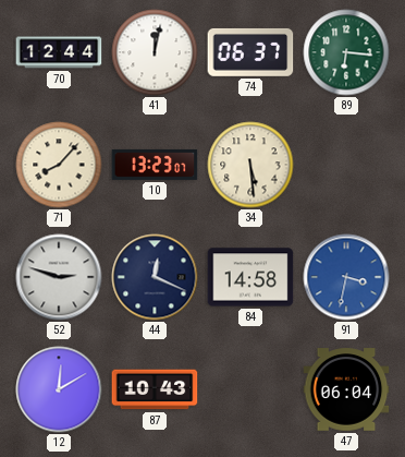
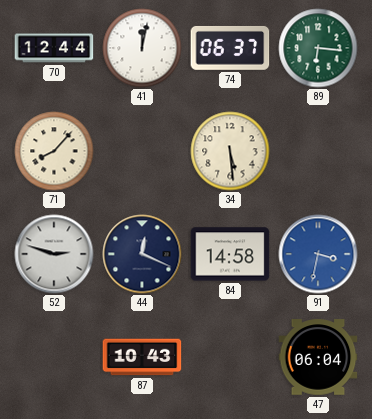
10: 13:23 -> none (155, 165)
12: 12:10 -> none (59, 389)
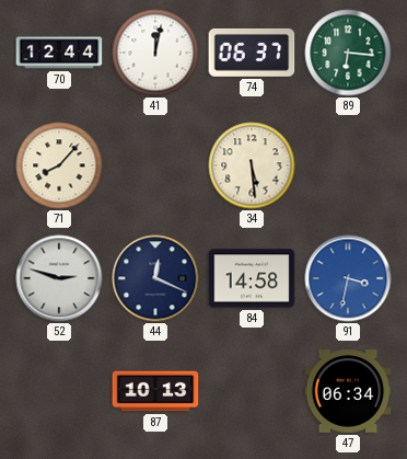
87: 10:43 -> 10:13 (155, 391)
47: 06:04 -> 06:34 (348, 391)
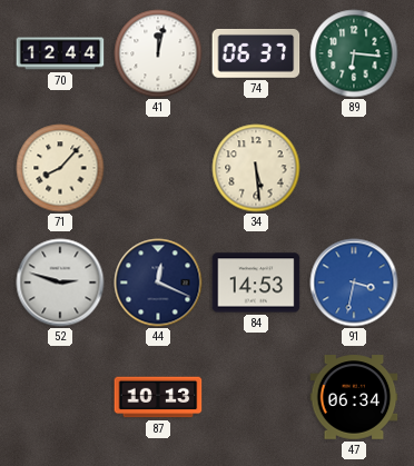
84: 14:58 -> 14:53 (256, 282)
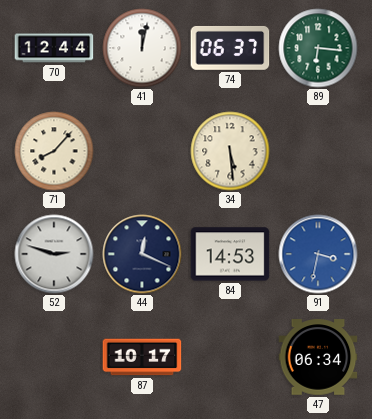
87: 10:13 -> 10:17 (142, 357)
